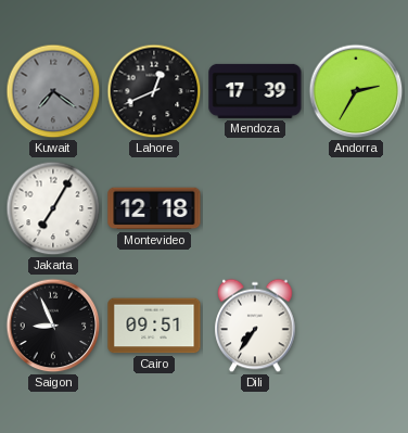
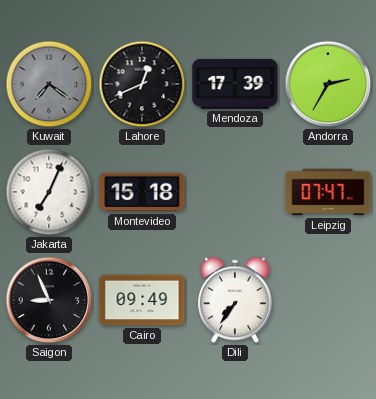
Jakarta: 7:05 -> 7:04 (49, 192)
Montevideo: 12:18 -> 15:18 (142, 192)
Leipzig: none -> 07:47 (328, 192)
Cairo: 09:51 -> 09:49 (142, 300)
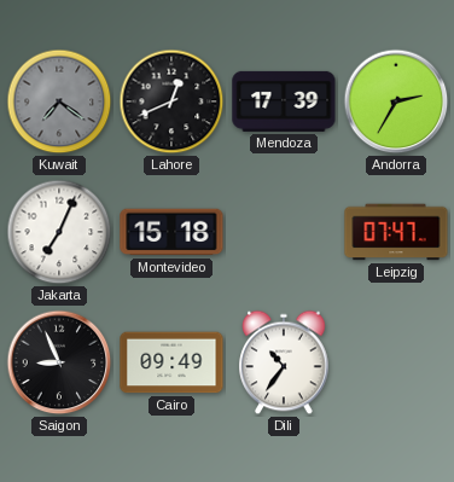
Dili: 7:36 -> 10:36 (284, 362)
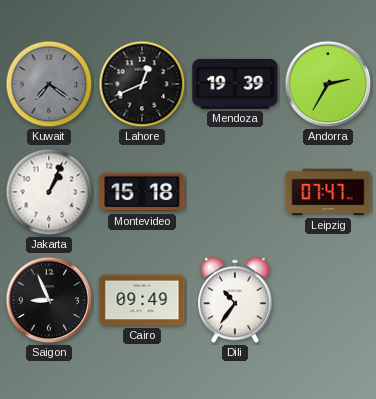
Mendoza: 17:39 -> 19:39 (235, 84)
Jakarta: 7:04 -> 1:04 (49, 192)
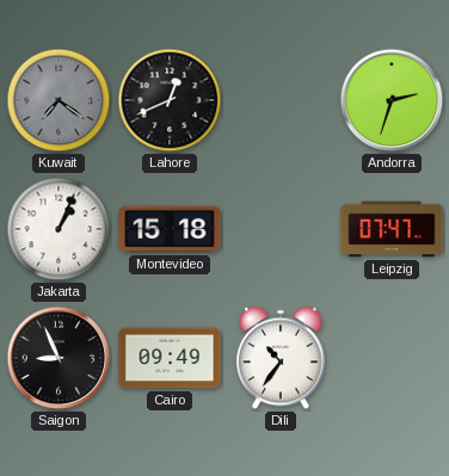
Mendoza: 19:39 -> none (235, 84)
Andorra: 2:35 -> 2:33 (392, 100)
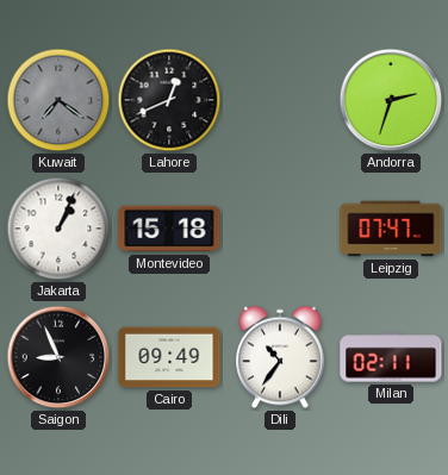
Milan: none -> 02:11 (391, 357)
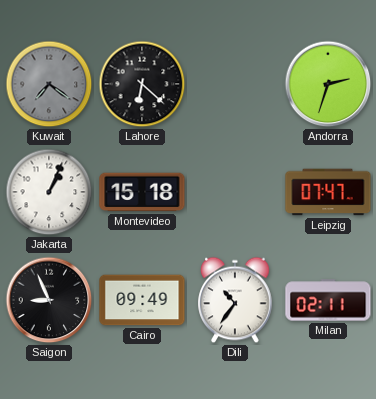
Lahore: 12:41 -> 6:22 (142, 84)
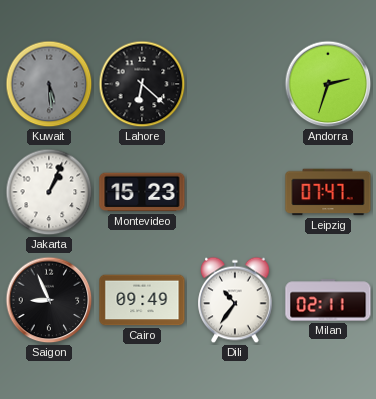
Kuwait: 7:21 -> 5:29 (49, 84)
Montevideo: 15:18 -> 15:23 (142, 192)
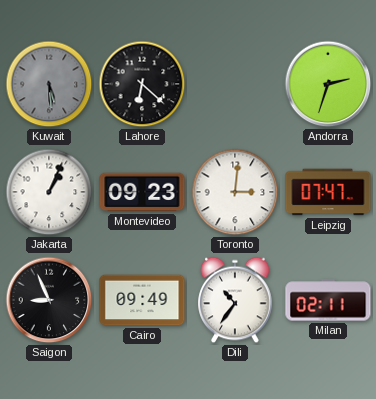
Montevideo: 15:23 -> 09:23 (142, 192)
Toronto: none -> 3:01 (235, 192)
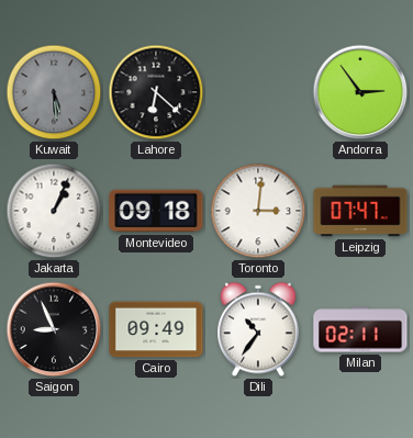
Andorra: 2:33 -> 2:54 (360, 92)
Montevideo: 09:23 -> 09:18 (156, 211)
